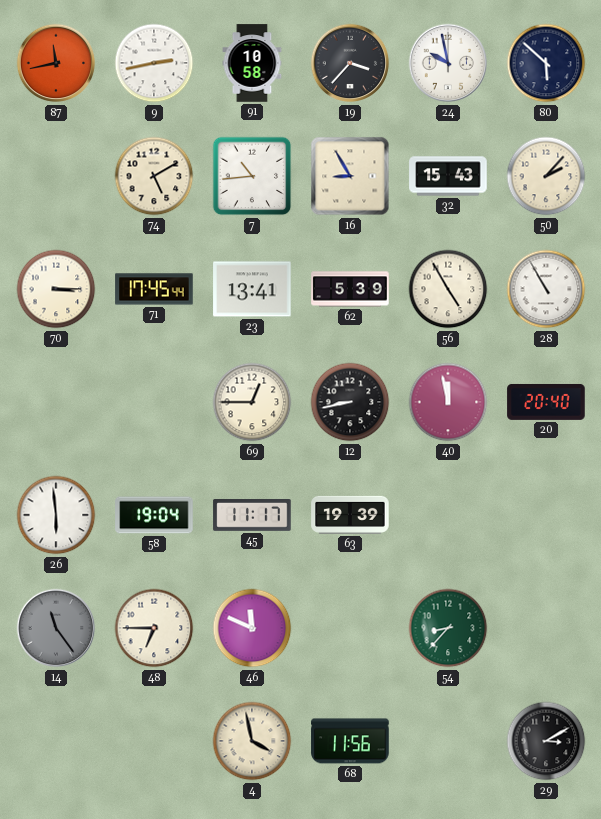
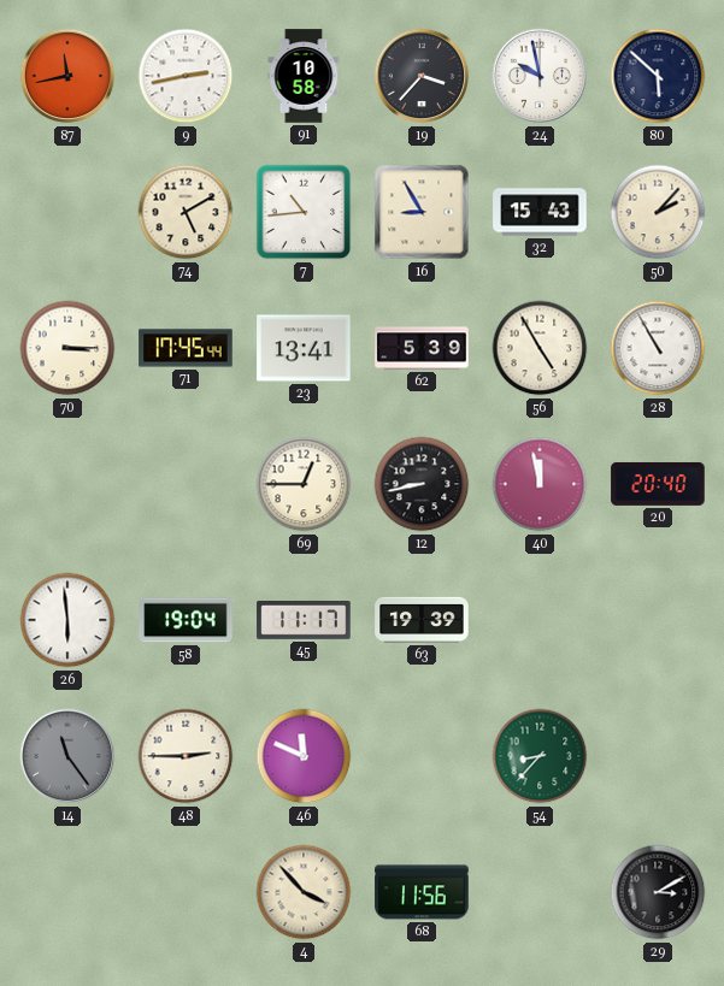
48: 6:45 -> 2:45 (186, 756)
4: 3:58 -> 3:53 (304, 892)
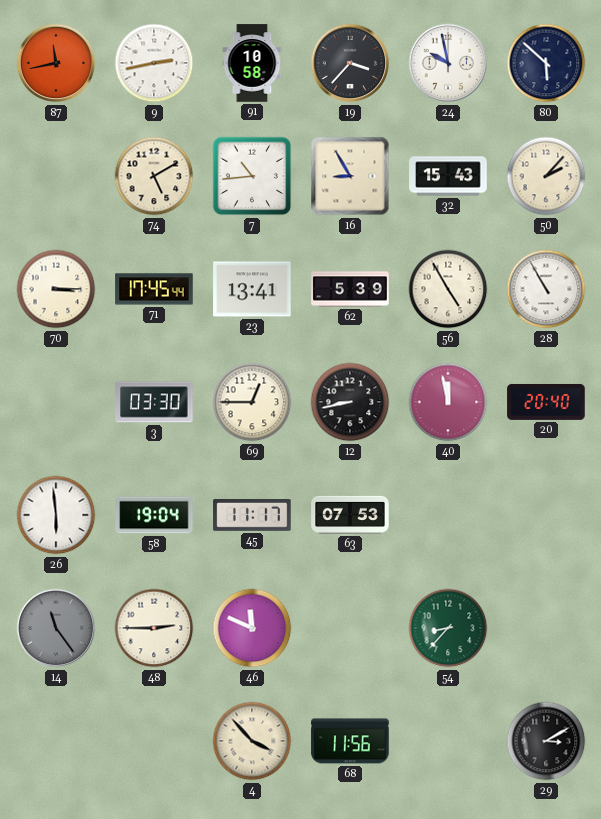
3: none -> 03:30 (154, 402)
63: 19:39 -> 07:53 (350, 515)
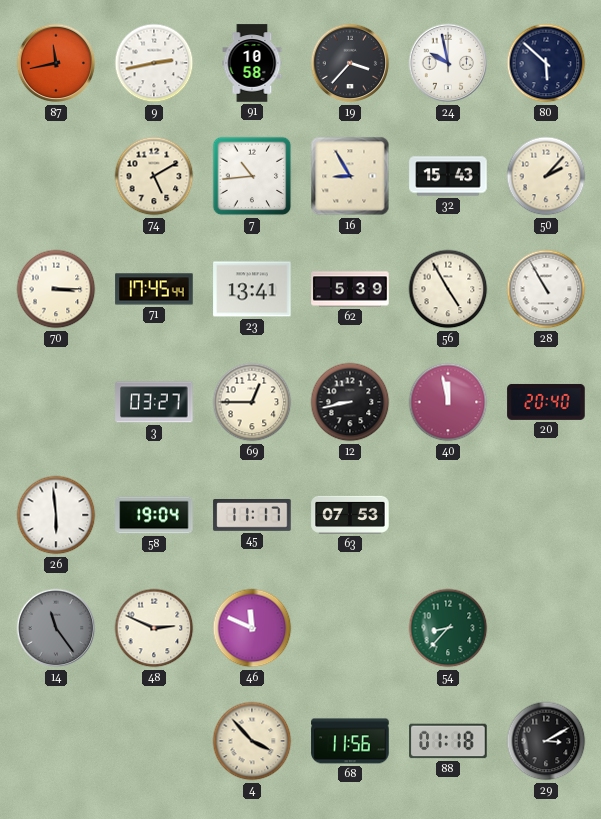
3: 03:30 -> 03:27 (154, 402)
48: 2:45 -> 2:49 (154, 628)
88: none -> 01:18 (448, 741)
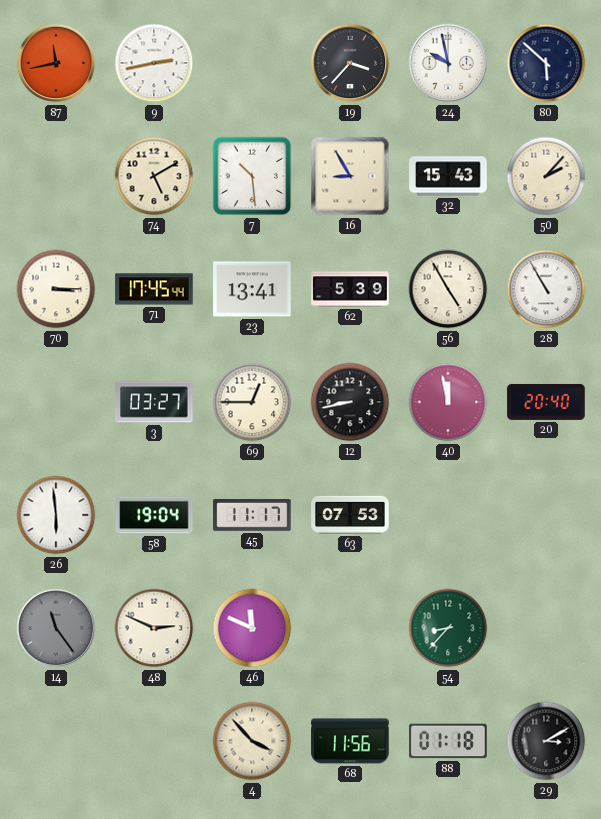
91: 10:58 -> none (252, 63)
7: 10:44 -> 10:29 (252, 176)
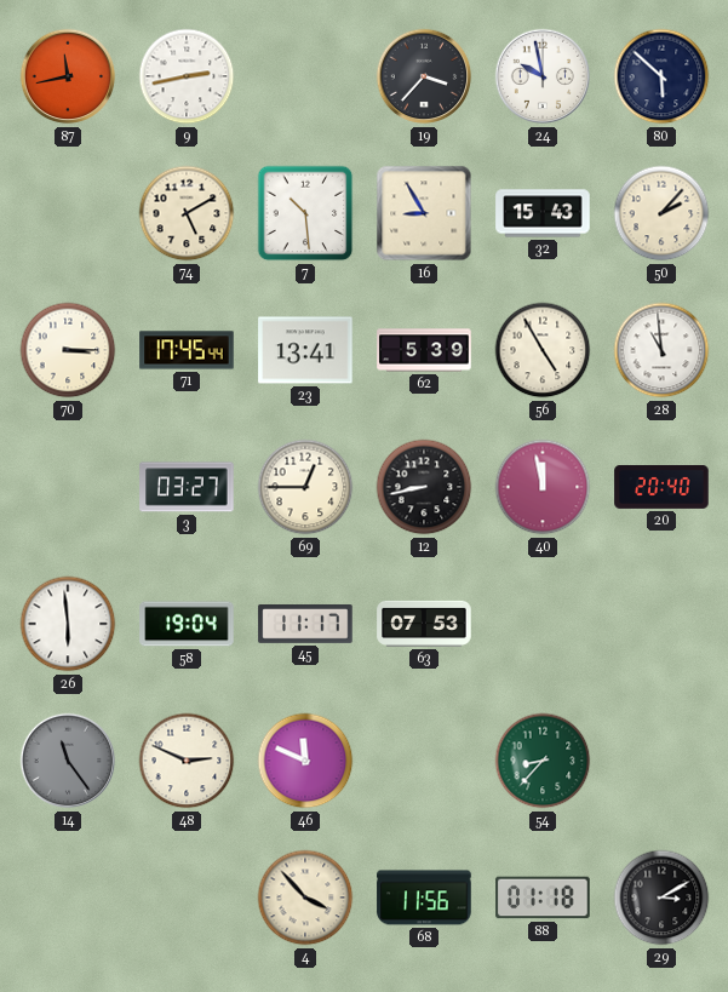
28: 10:55 -> 10:59 (661, 350)
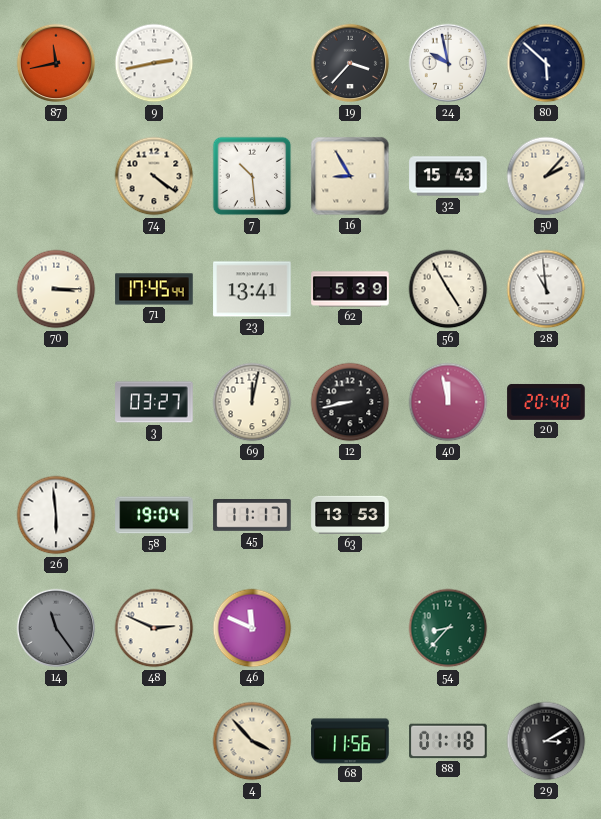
74: 5:10 -> 4:21 (154, 176)
69: 12:45 -> 12:02 (252, 402)
63: 07:53 -> 13:53 (350, 515)
